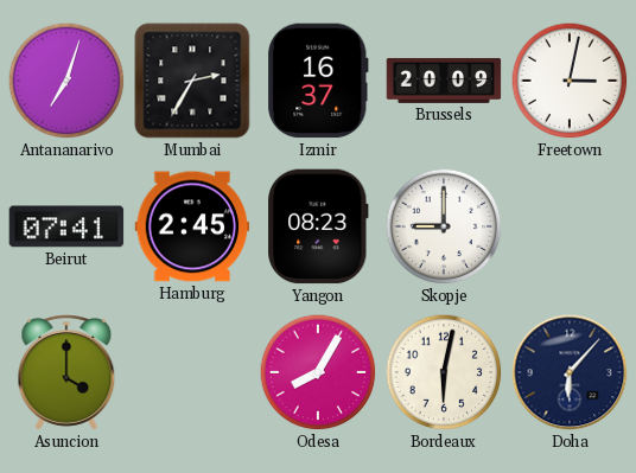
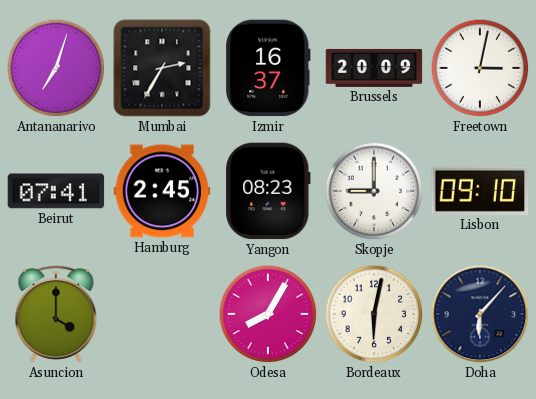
Lisbon: none -> 09:10 (480, 191)
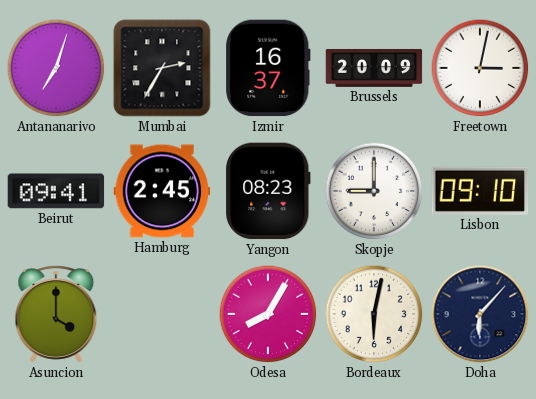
Beirut: 07:41 -> 09:41 (56, 191)
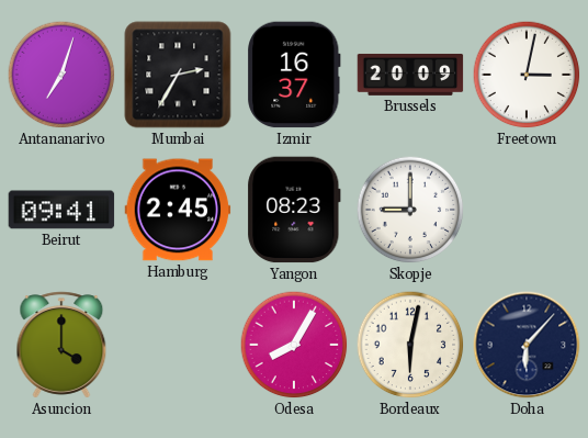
Lisbon: 09:10 -> none (480, 191)
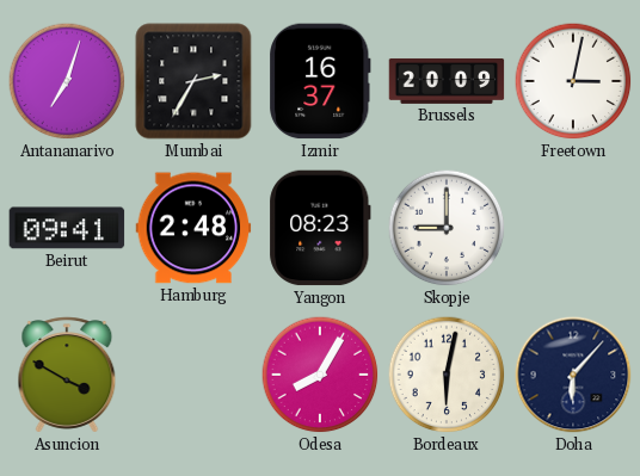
Hamburg: 2:45 -> 2:48 (193, 228)
Asuncion: 4:00 -> 3:50 (67, 375)
